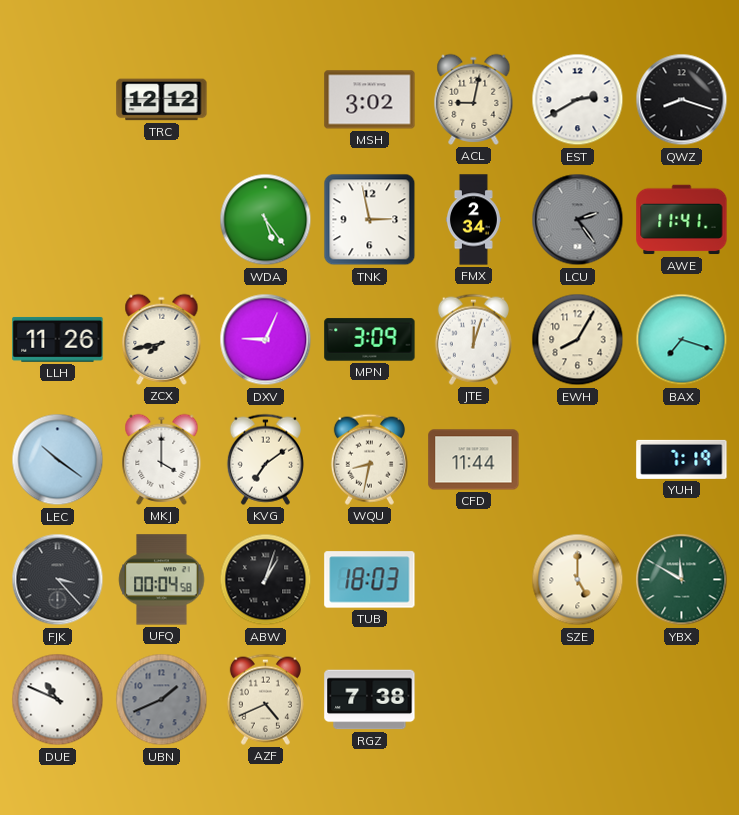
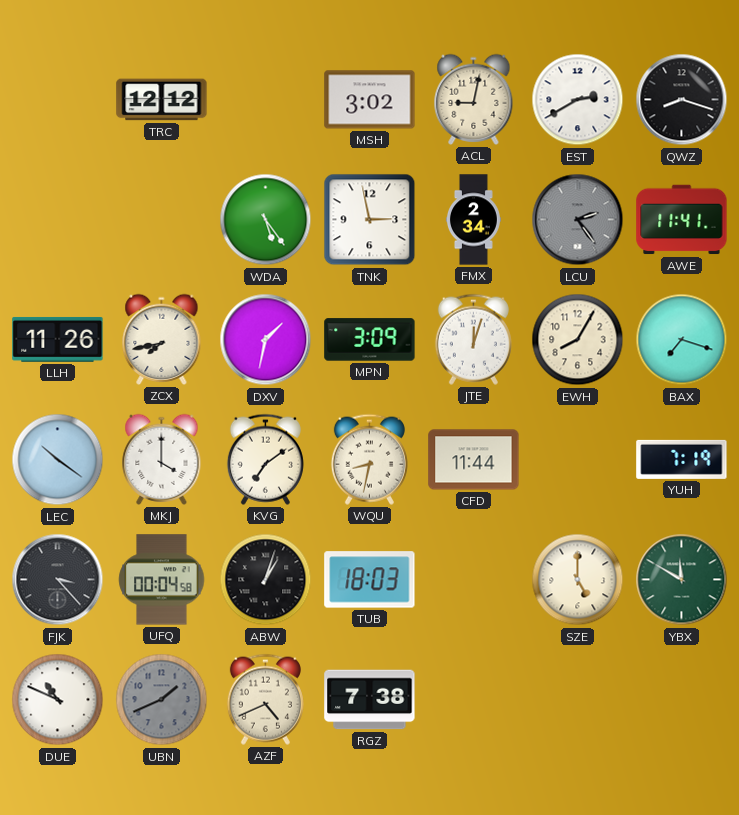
DXV: 9:04 -> 1:32 (266, 340)
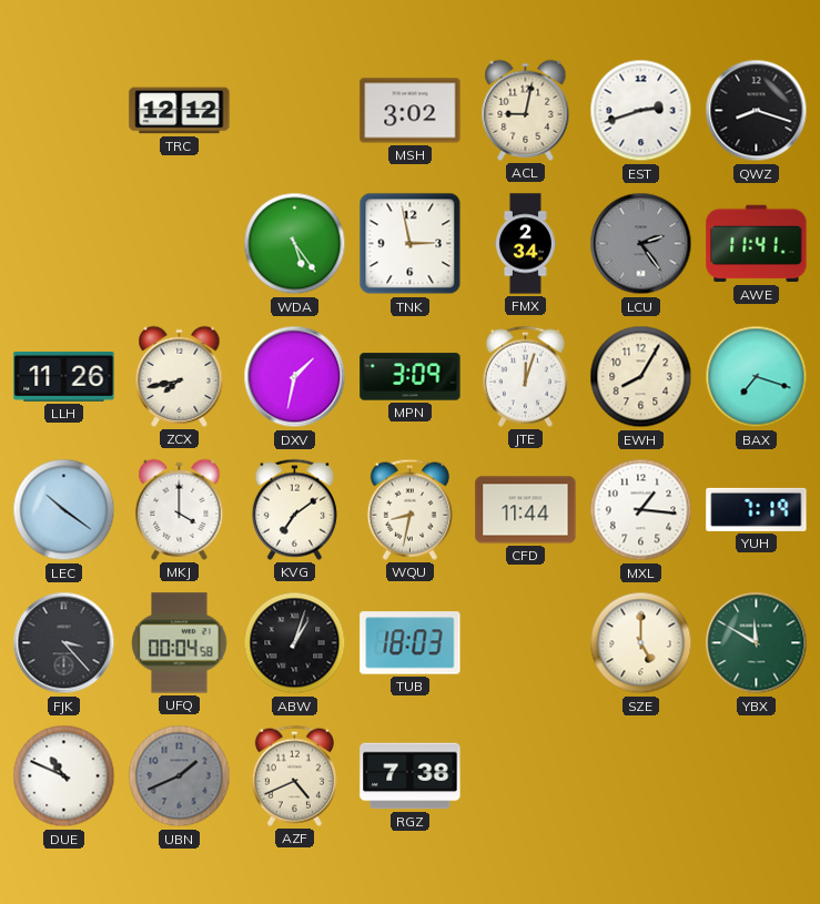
EST: 2:40 -> 2:42 (641, 111)
MXL: none -> 1:16 (641, 510)
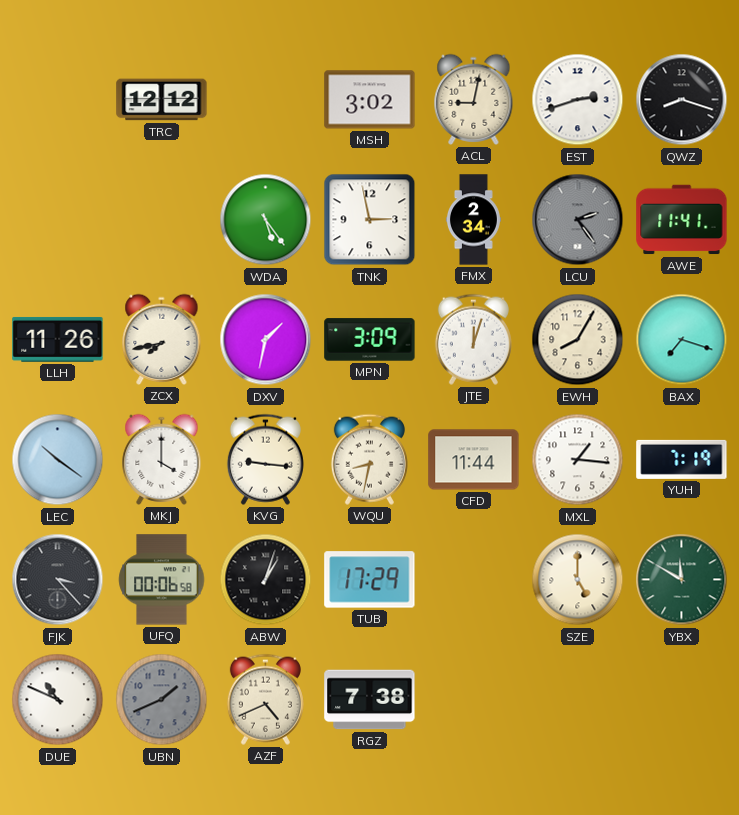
KVG: 7:09 -> 9:16 (265, 459)
UFQ: 00:04 -> 00:06 (162, 580)
TUB: 18:03 -> 17:29 (370, 580)
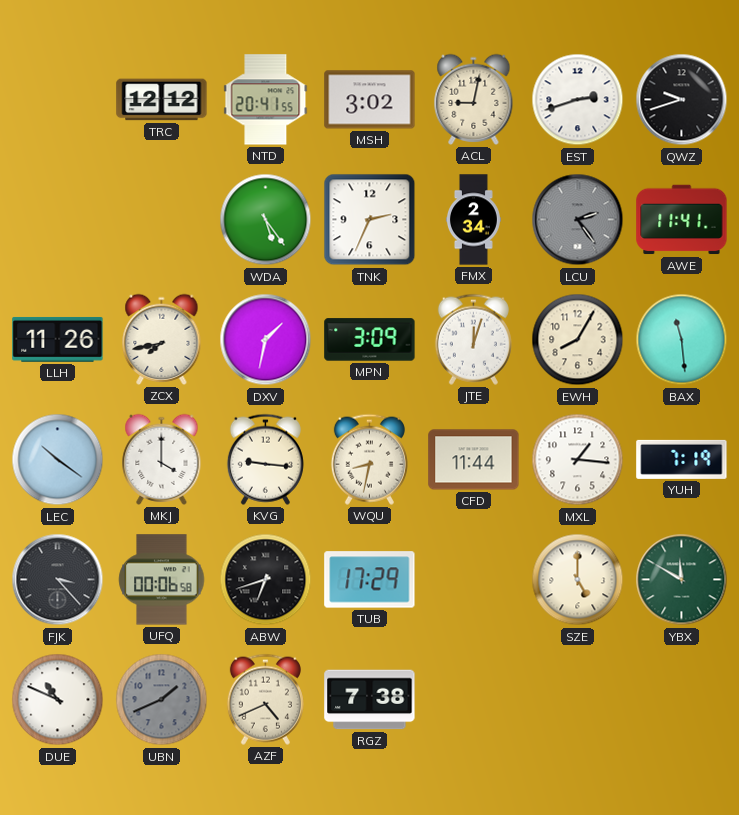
NTD: none -> 20:41 (266, 100)
QWZ: 8:18 -> 9:42 (682, 100)
TNK: 2:58 -> 2:34 (370, 220)
BAX: 7:18 -> 11:29 (682, 340)
ABW: 1:03 -> 6:42 (266, 580)
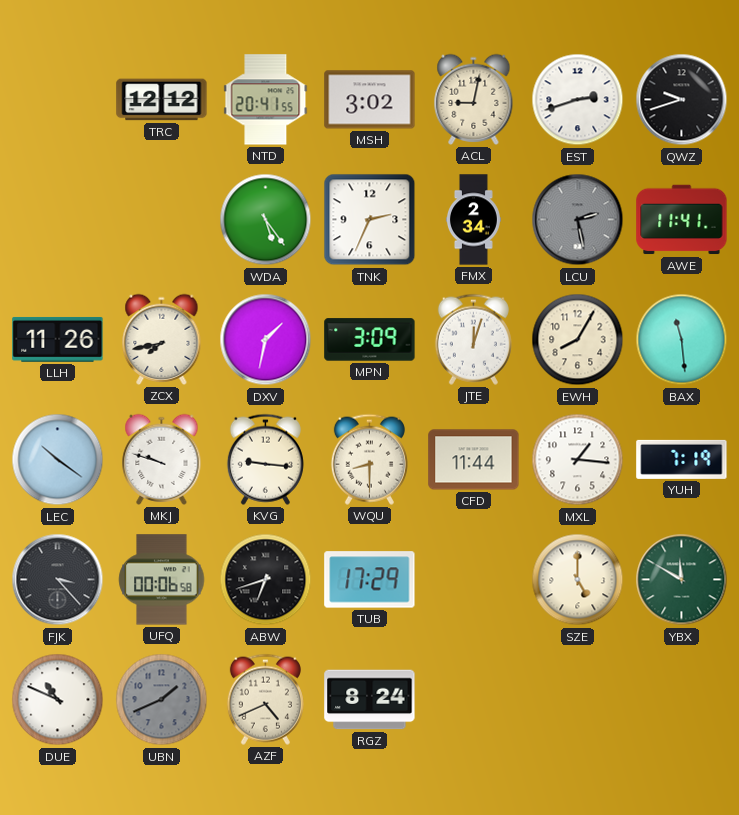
LCU: 2:24 -> 2:28 (578, 220)
MKJ: 4:00 -> 9:48 (162, 459)
WQU: 8:32 -> 8:30 (369, 459)
RGZ: 7:38 -> 8:24 (370, 700)
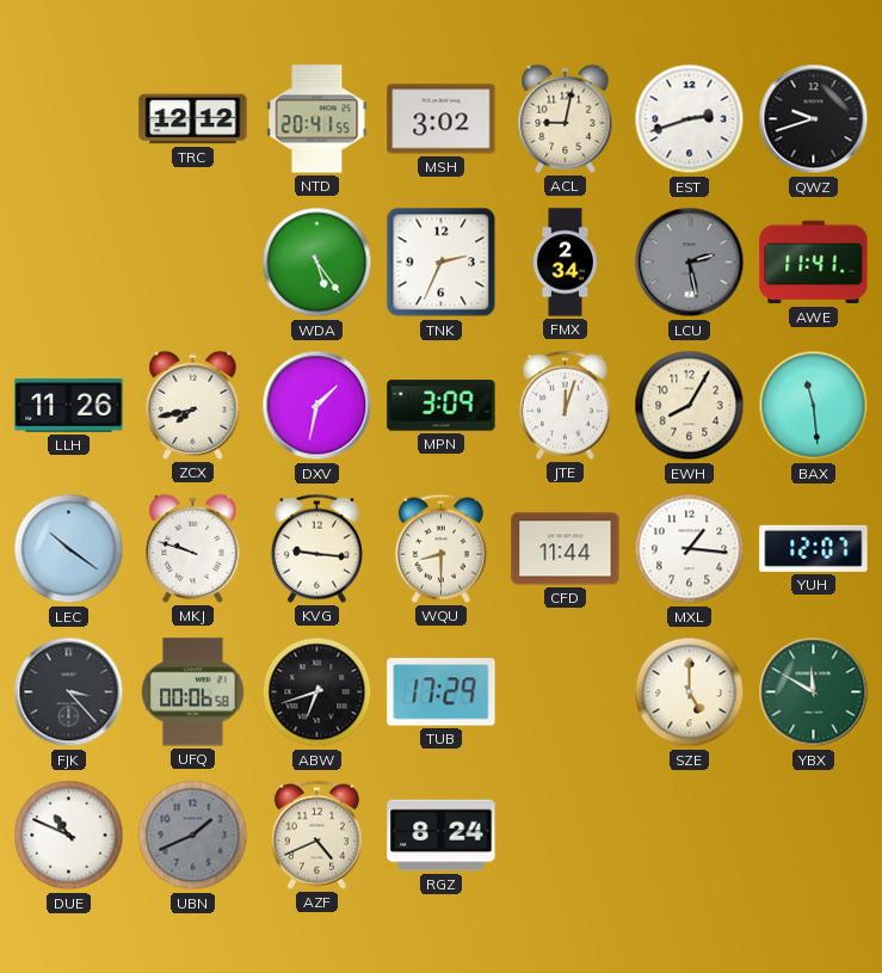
YUH: 7:19 -> 12:07 (814, 548)
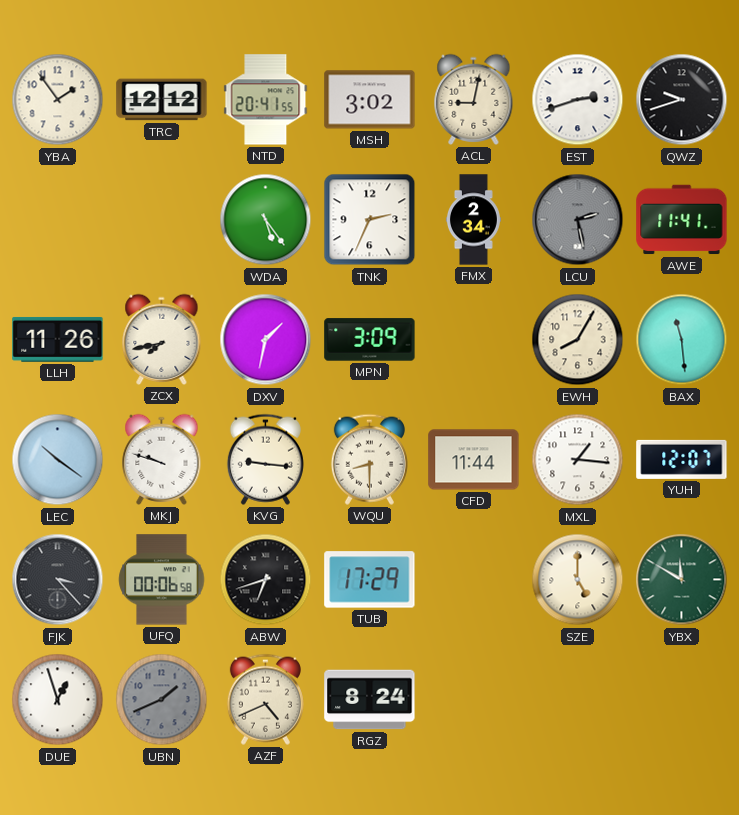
YBA: none -> 1:54 (58, 100)
JTE: 12:03 -> none (565, 405)
DUE: 10:49 -> 12:57 (58, 700)
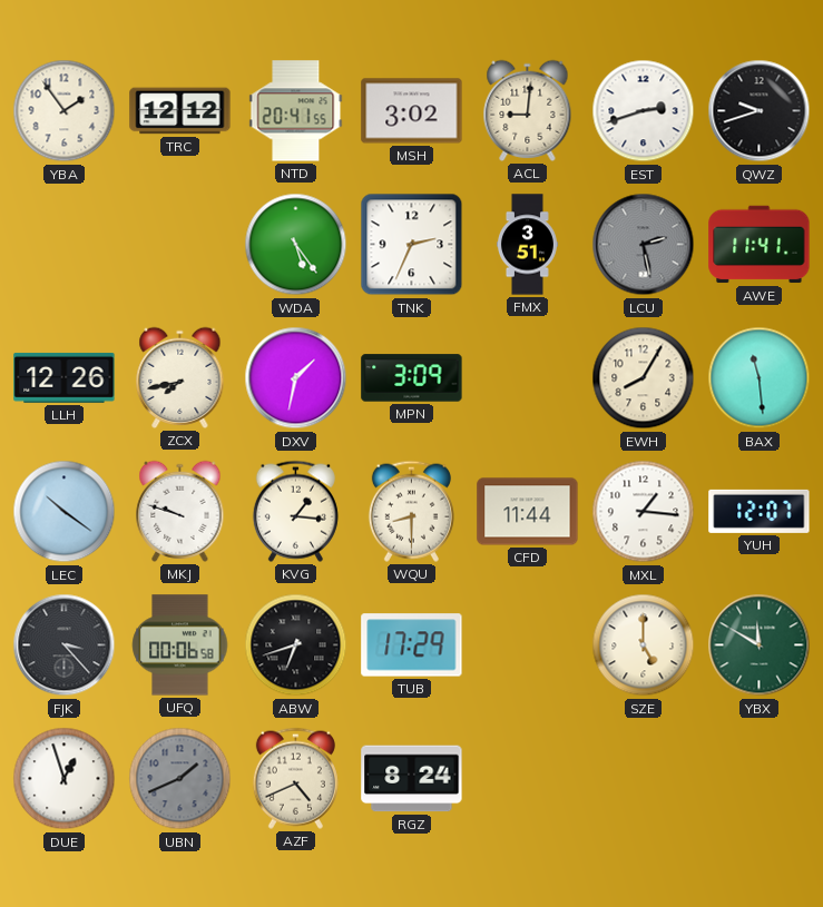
ACL: 9:02 -> 9:01 (528, 110)
FMX: 2:34 -> 3:51 (527, 245)
LLH: 11:26 -> 12:26 (65, 377)
KVG: 9:16 -> 1:16 (295, 511)
